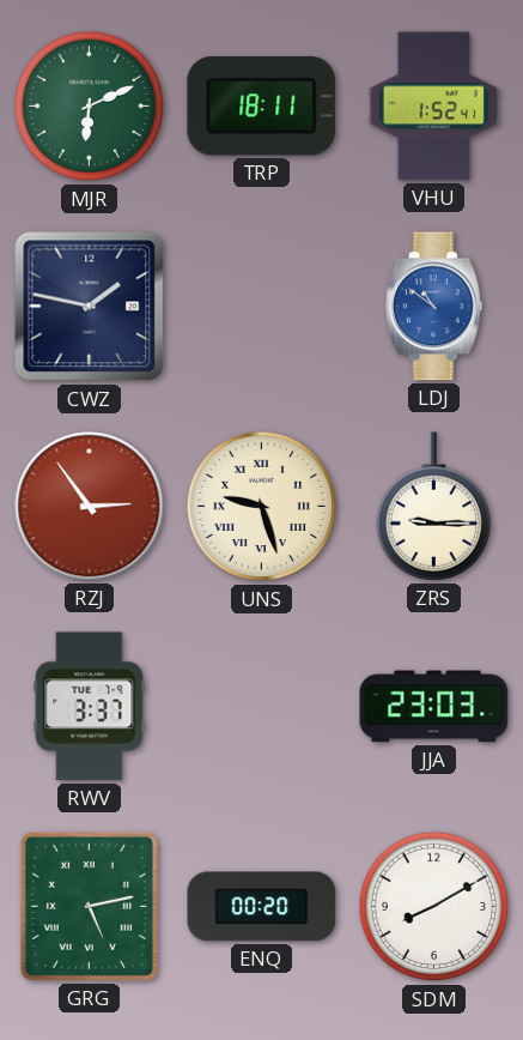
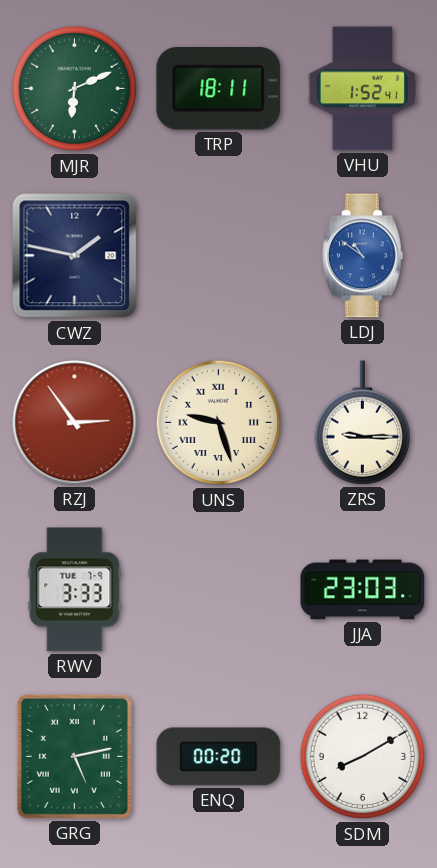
RWV: 3:37 -> 3:33 (75, 590)
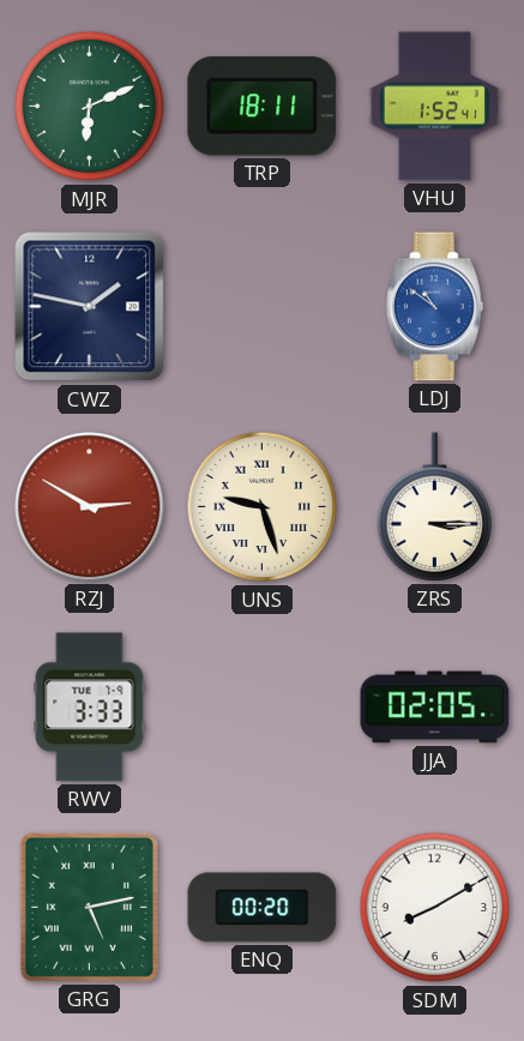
RZJ: 2:54 -> 2:50 (90, 507)
ZRS: 9:15 -> 3:15 (434, 507)
JJA: 23:03 -> 02:05 (435, 708)
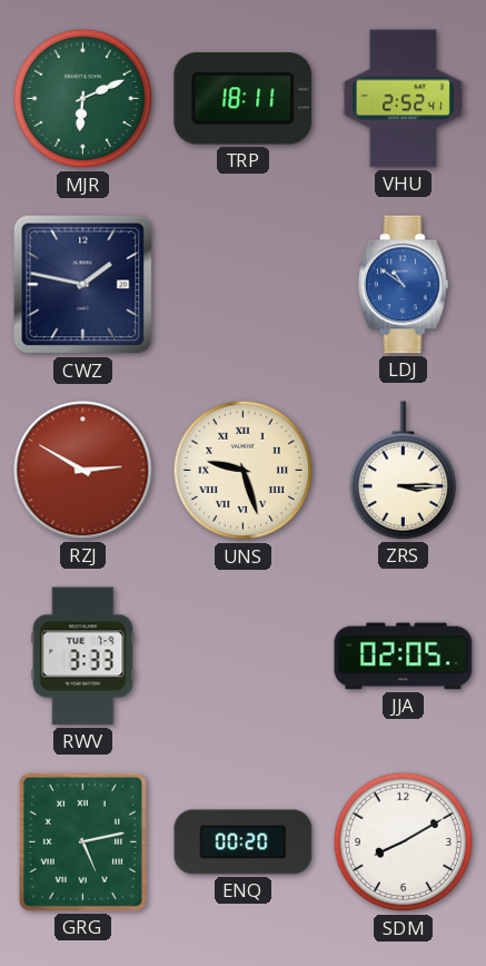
VHU: 1:52 -> 2:52 (404, 99)
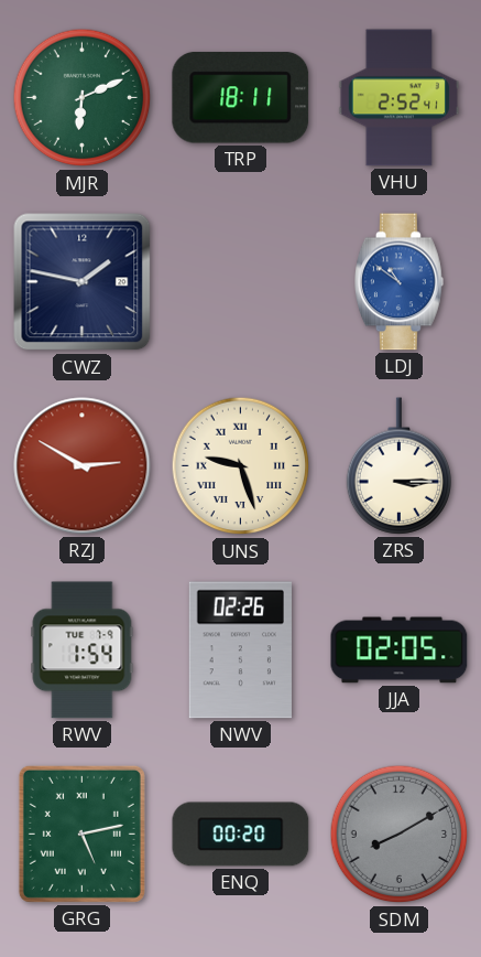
RWV: 3:33 -> 1:54 (83, 650)
NWV: none -> 02:26 (240, 650)
SDM dial: white -> grey (400, 835)
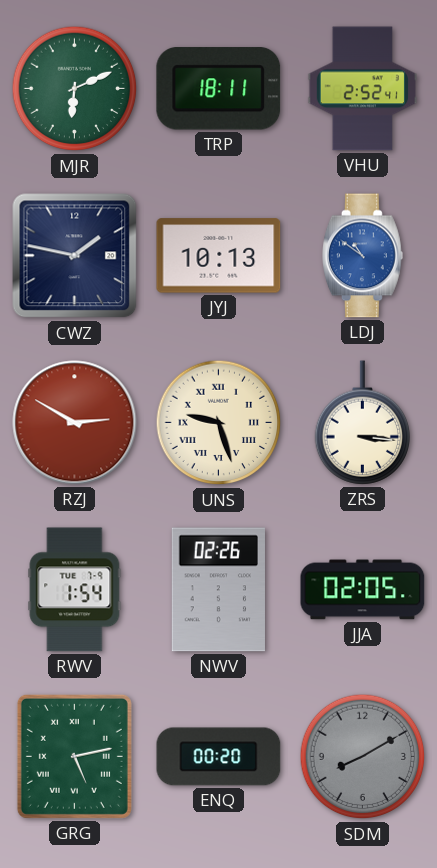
JYJ: none -> 10:13 (219, 256)
ZRS: 3:15 -> 3:16 (362, 423)
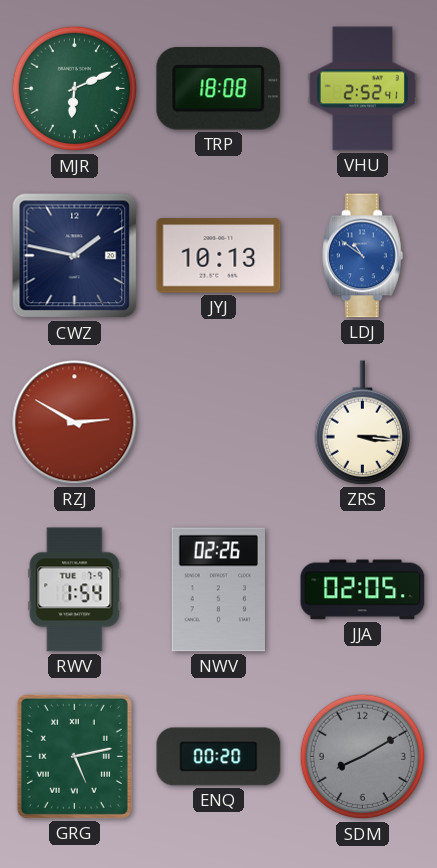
TRP: 18:11 -> 18:08 (219, 89)
UNS: 9:27 -> none (219, 423)
